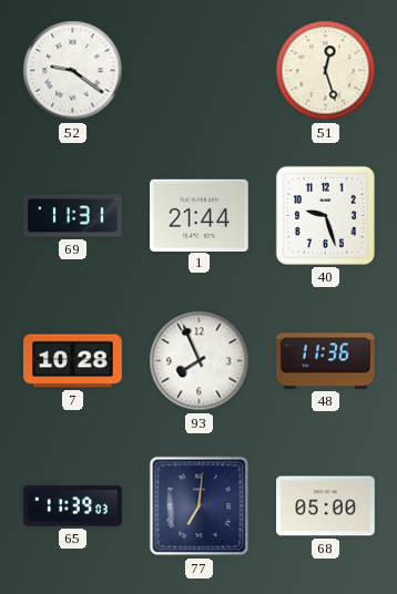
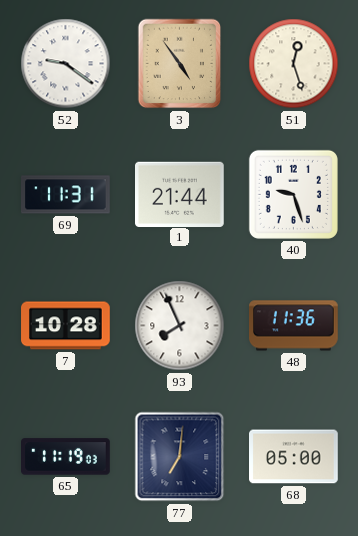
3: none -> 4:54 (180, 64)
65: 11:39 -> 11:19 (66, 457)
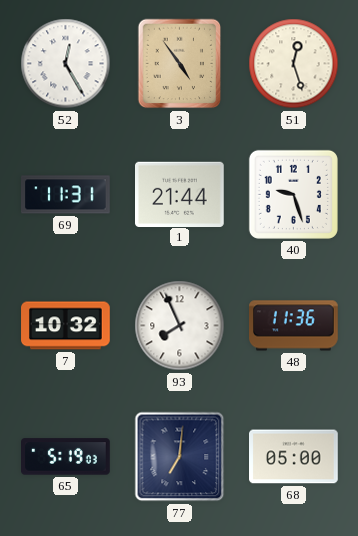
52: 9:21 -> 12:25 (66, 64)
7: 10:28 -> 10:32 (66, 326)
65: 11:19 -> 5:19 (66, 457)
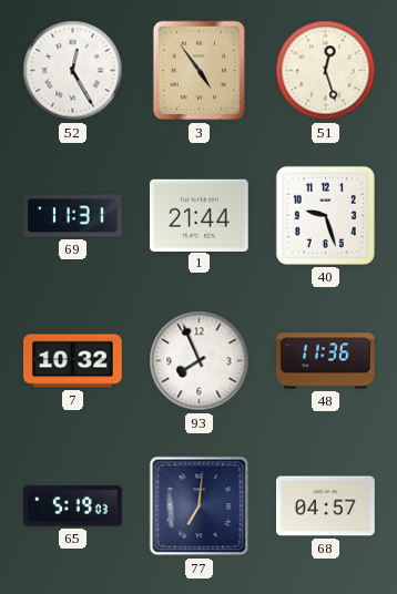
68: 05:00 -> 04:57 (326, 506)
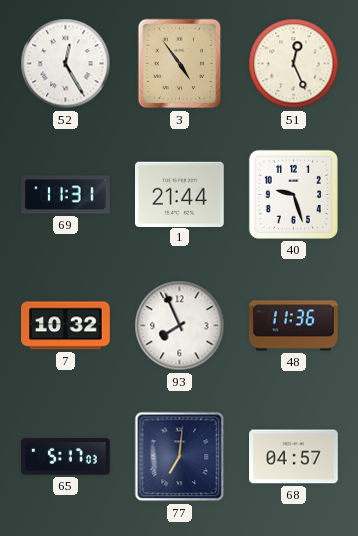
51: 12:27 -> 12:26 (294, 64)
65: 5:19 -> 5:17 (66, 457)
